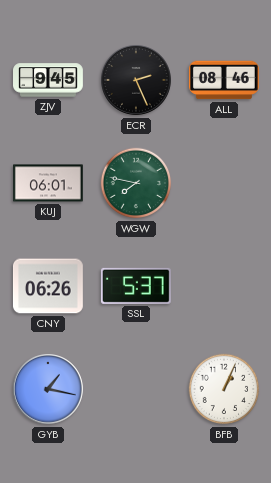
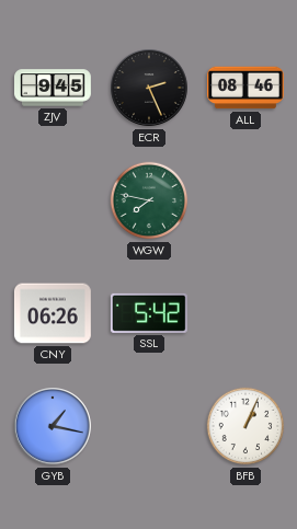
KUJ: 06:01 -> none (49, 183)
SSL: 5:37 -> 5:42 (149, 313)
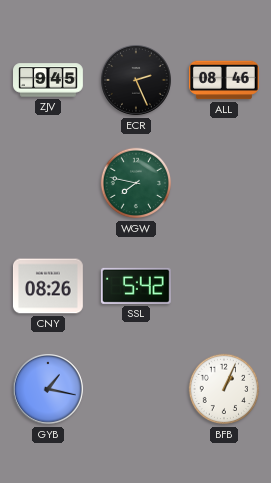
CNY: 06:26 -> 08:26 (48, 286)
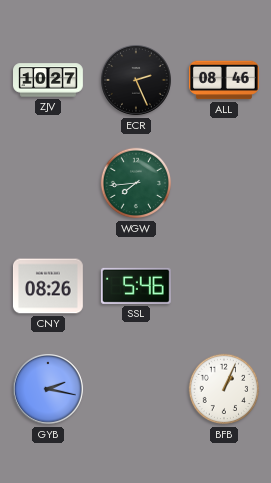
ZJV: 9:45 -> 10:27 (49, 80)
WGW: 7:47 -> 7:44 (136, 183)
SSL: 5:42 -> 5:46 (136, 286)
GYB: 1:17 -> 2:17 (48, 389)
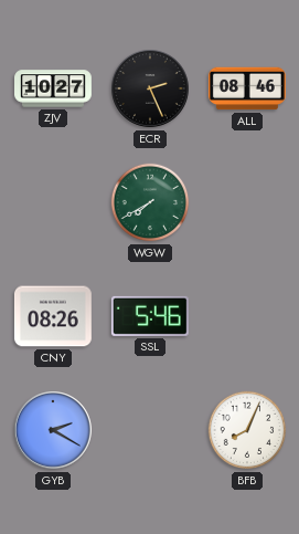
WGW: 7:44 -> 7:40 (150, 202)
GYB: 2:17 -> 2:20 (53, 430)
BFB: 1:04 -> 8:04 (247, 430)
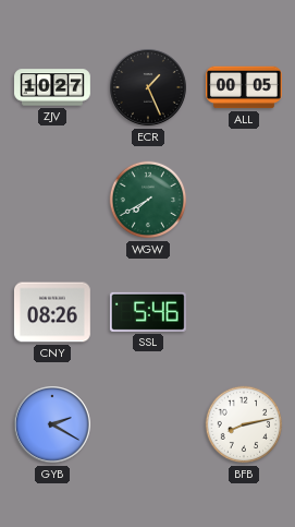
ECR: 2:26 -> 1:26 (148, 87)
ALL: 08:46 -> 00:05 (244, 87)
BFB: 8:04 -> 8:13 (244, 424)
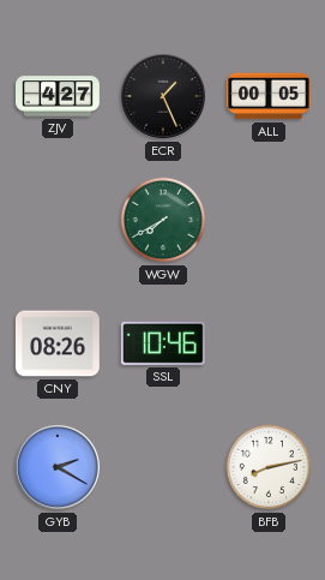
ZJV: 10:27 -> 4:27 (59, 96)
SSL: 5:46 -> 10:46 (163, 343)
